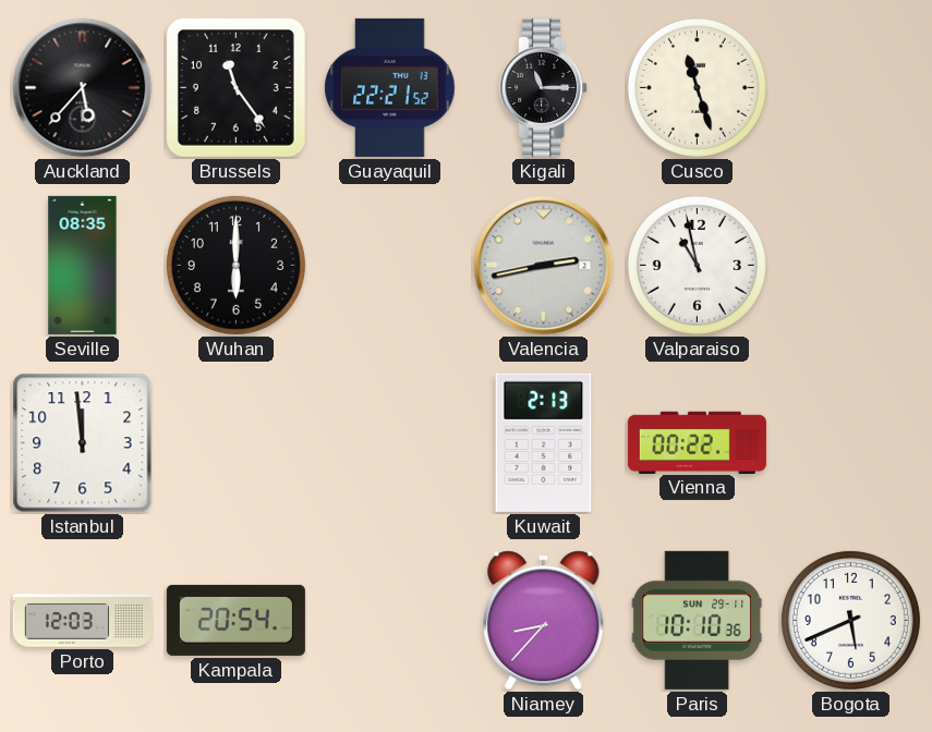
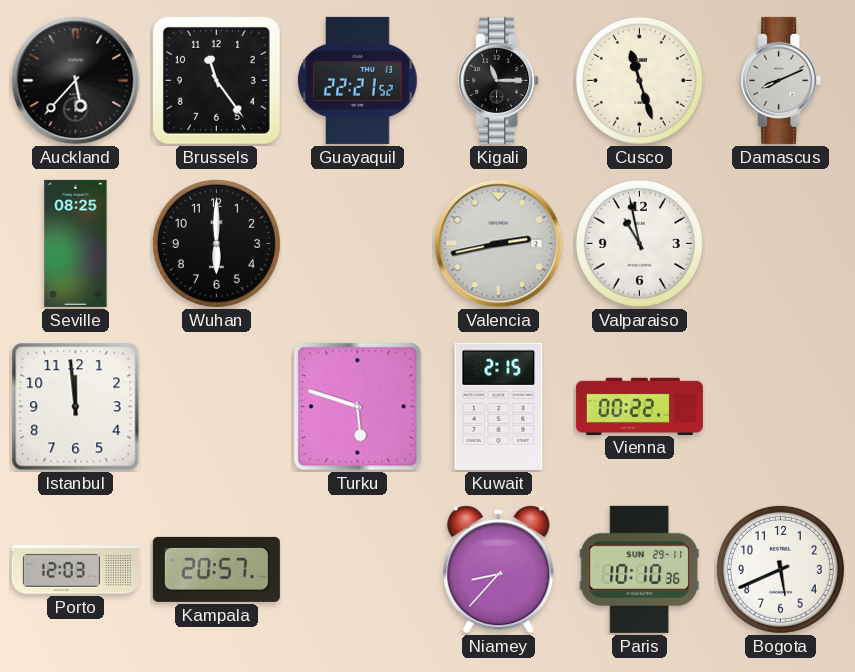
Damascus: none -> 8:11 (781, 80)
Seville: 08:35 -> 08:25 (76, 243)
Turku: none -> 5:48 (358, 407)
Kuwait: 2:13 -> 2:15 (499, 406)
Kampala: 20:54 -> 20:57 (216, 569)
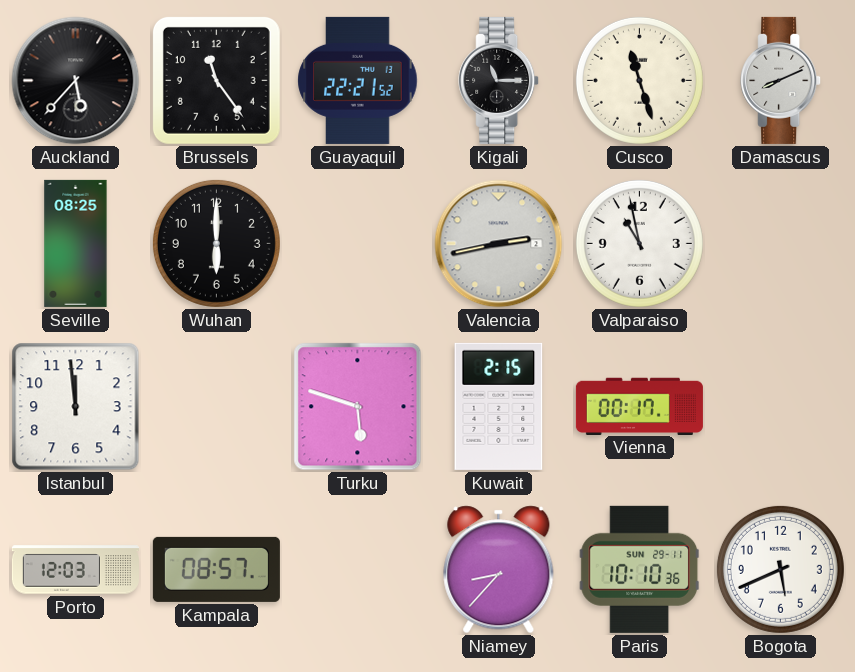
Vienna: 00:22 -> 00:17 (639, 406)
Kampala: 20:57 -> 08:57 (216, 569)
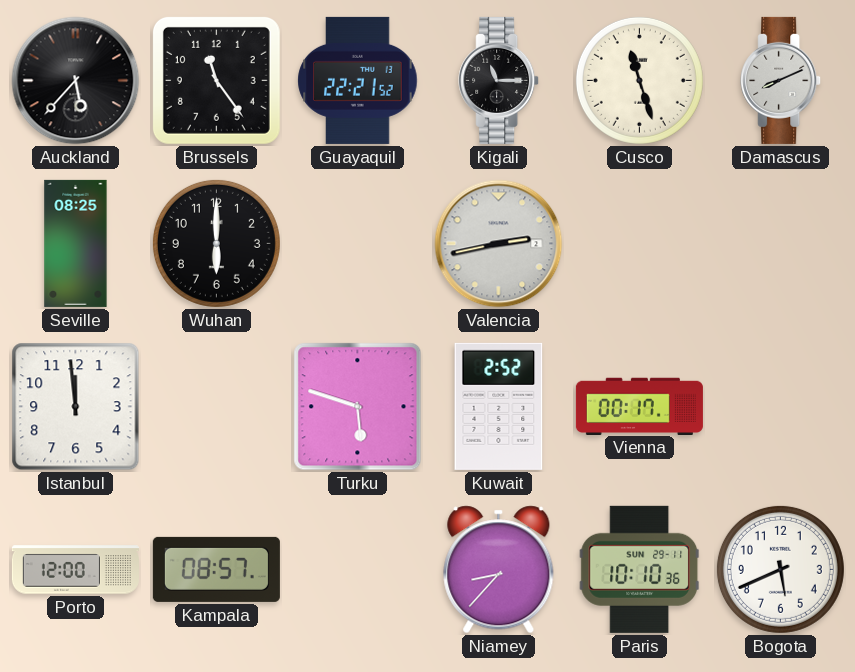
Valparaiso: 10:58 -> none (639, 243)
Kuwait: 2:15 -> 2:52 (499, 406)
Porto: 12:03 -> 12:00 (75, 570)
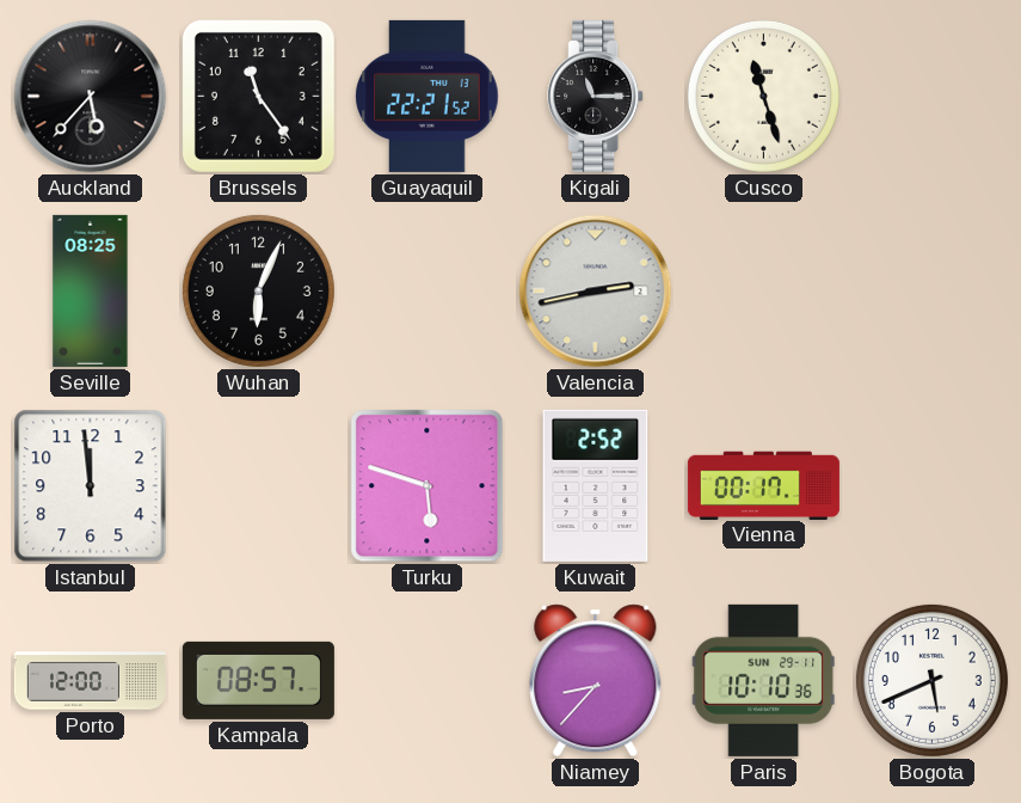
Damascus: 8:11 -> none (781, 80)
Wuhan: 6:00 -> 6:04 (258, 290)
